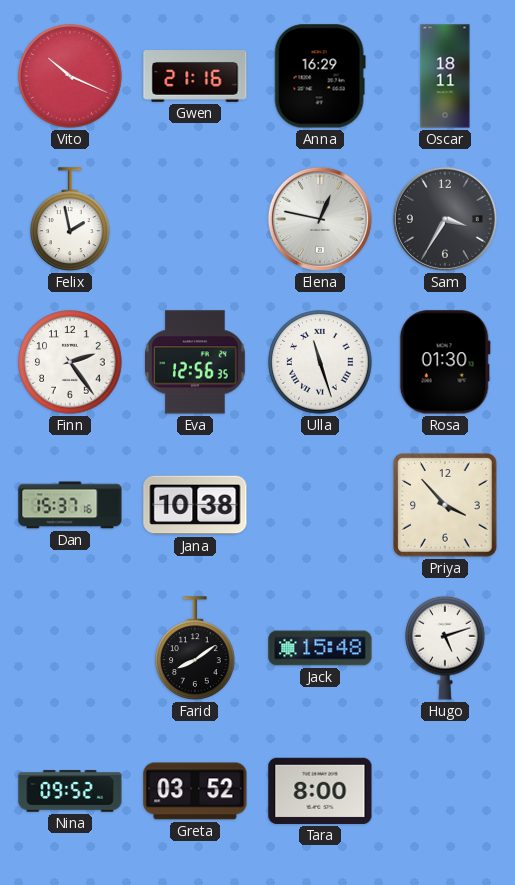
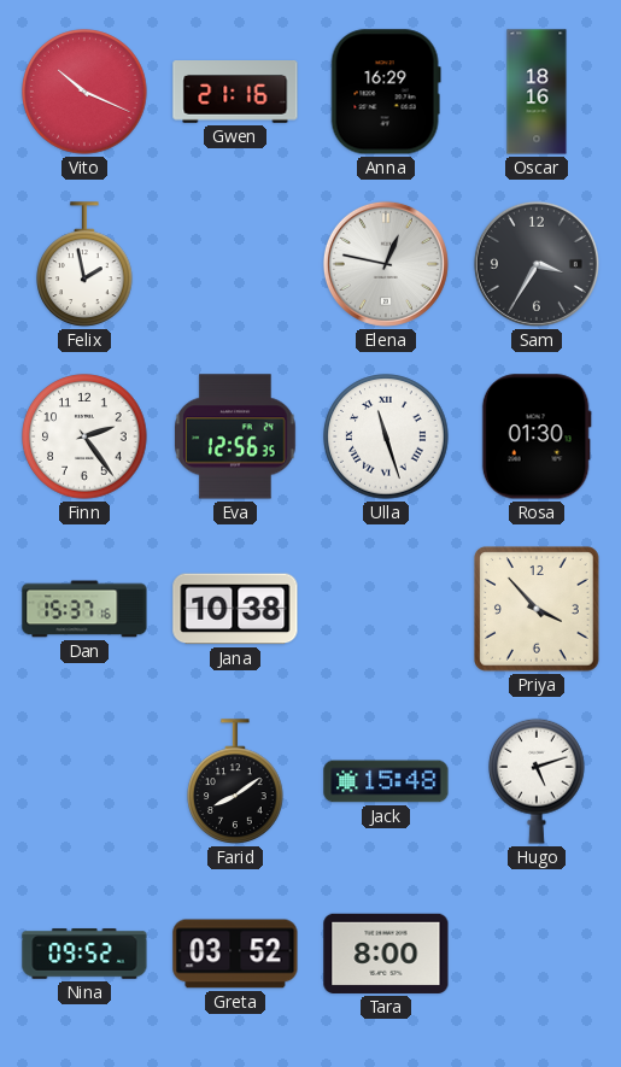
Oscar: 18:11 -> 18:16 (537, 92)
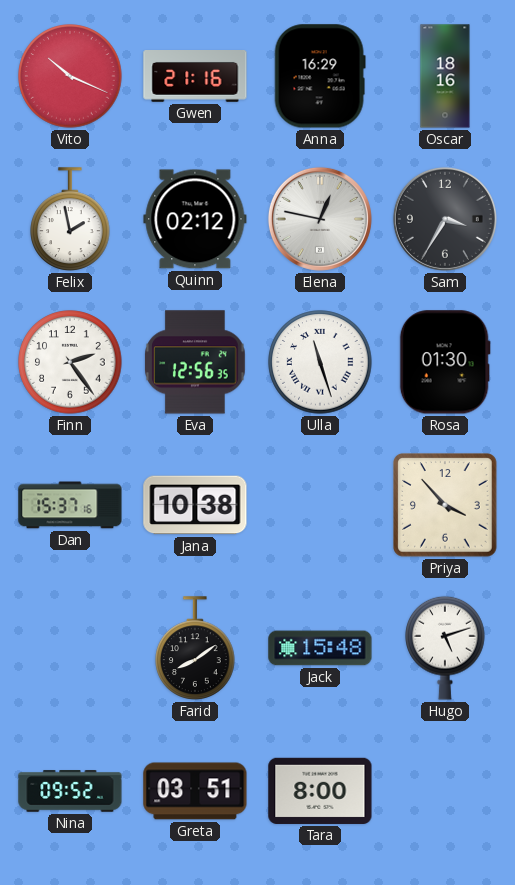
Quinn: none -> 02:12 (195, 219)
Greta: 03:52 -> 03:51 (195, 791)
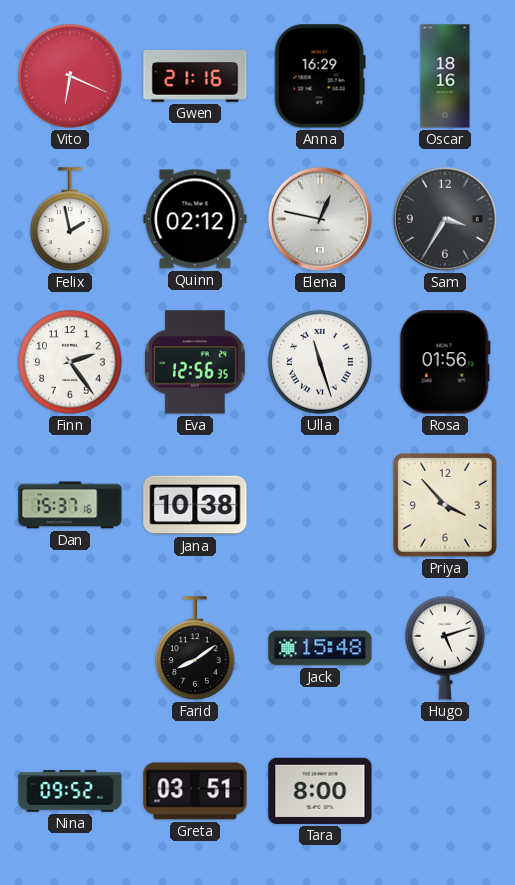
Vito: 10:19 -> 6:19 (70, 76)
Rosa: 01:30 -> 01:56 (445, 362)
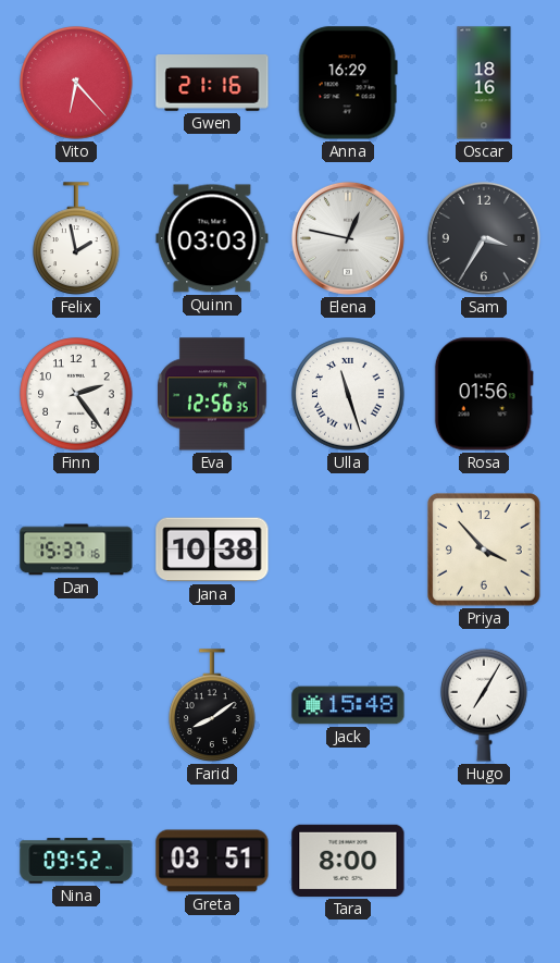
Vito: 6:19 -> 6:23 (76, 83)
Quinn: 02:12 -> 03:03 (212, 238)
Hugo: 5:12 -> 7:05 (484, 705)
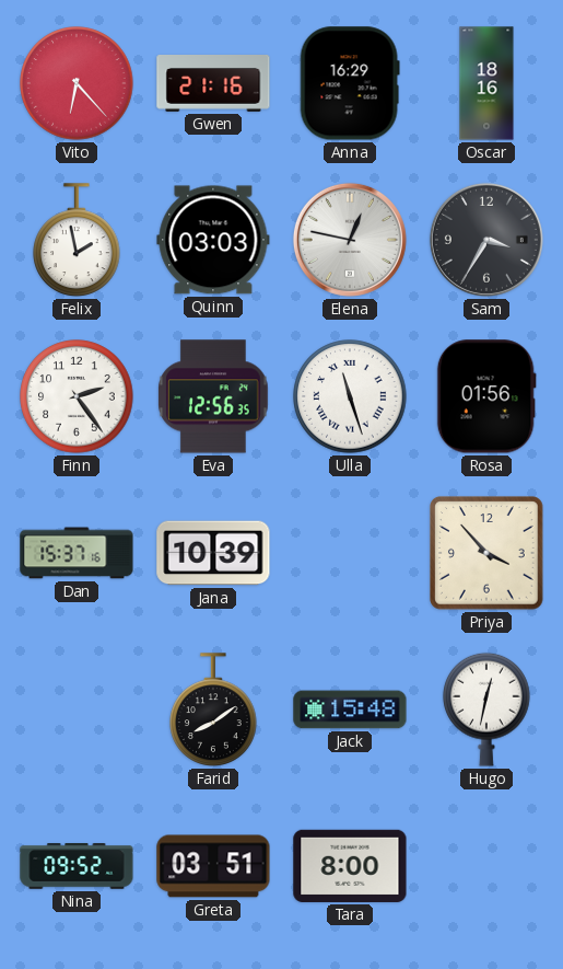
Jana: 10:38 -> 10:39 (213, 553)
Hugo: 7:05 -> 12:32 (486, 710)
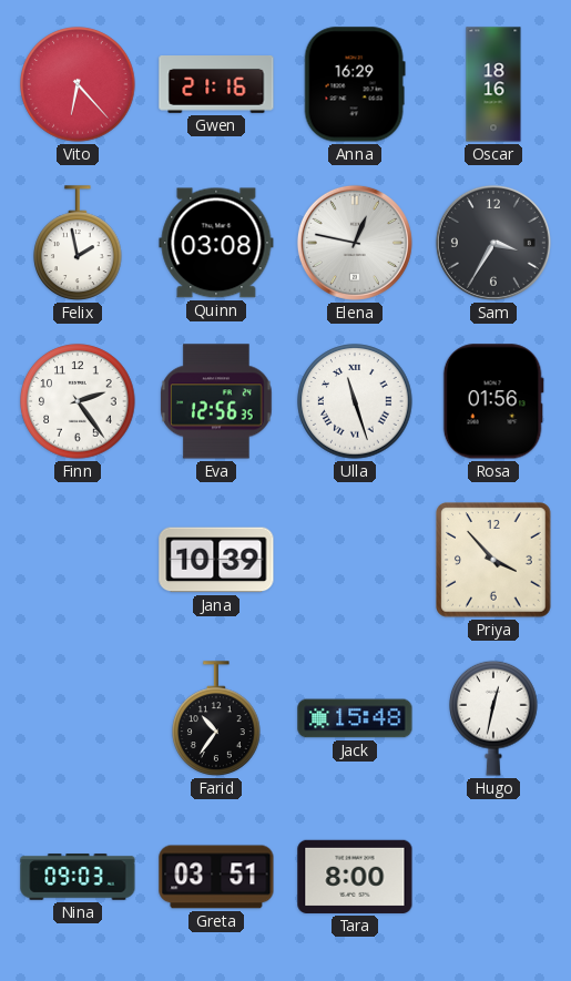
Quinn: 03:03 -> 03:08 (216, 243)
Dan: 15:37 -> none (77, 553)
Farid: 8:09 -> 10:36 (216, 718)
Nina: 09:52 -> 09:03 (78, 877)
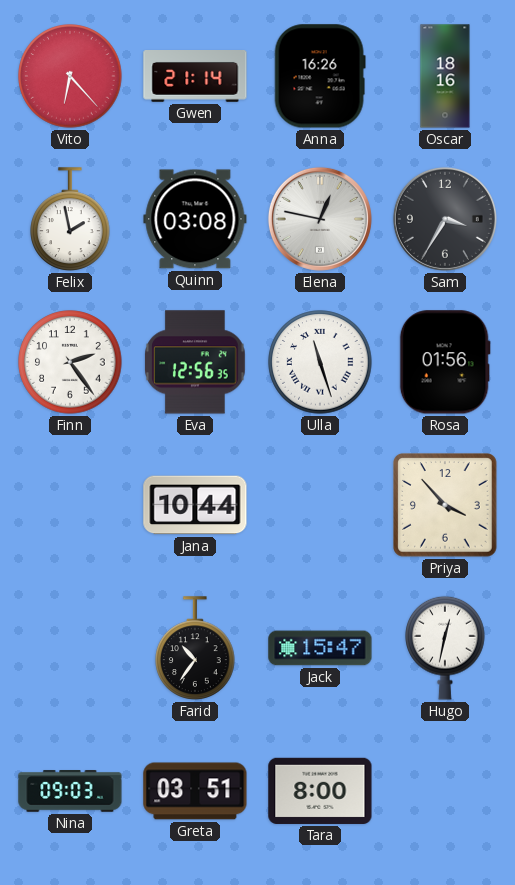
Gwen: 21:16 -> 21:14 (195, 77)
Anna: 16:29 -> 16:26 (320, 76)
Jana: 10:39 -> 10:44 (195, 505)
Jack: 15:48 -> 15:47 (320, 648)
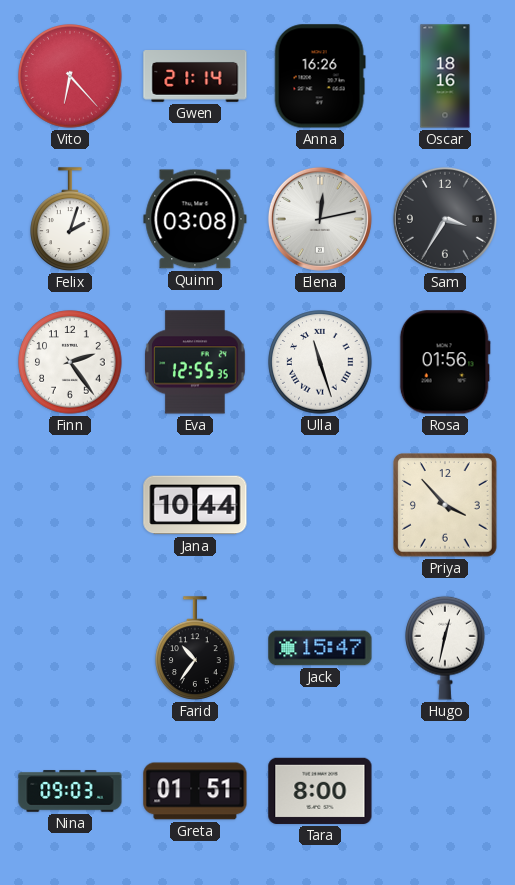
Felix: 1:58 -> 2:03 (70, 219)
Elena: 12:47 -> 12:13 (320, 219)
Eva: 12:56 -> 12:55 (195, 362)
Greta: 03:51 -> 01:51 (195, 791)
